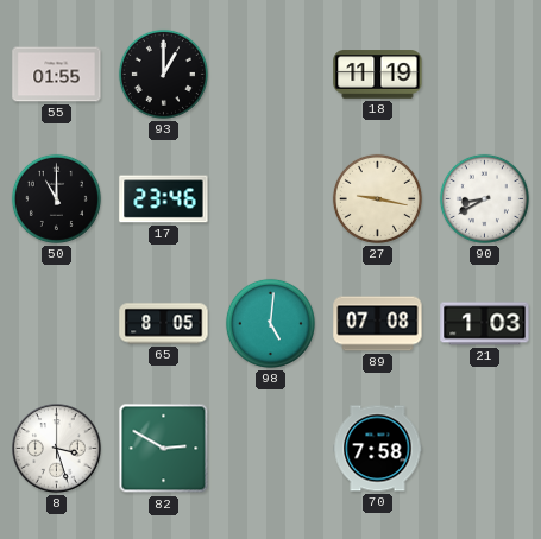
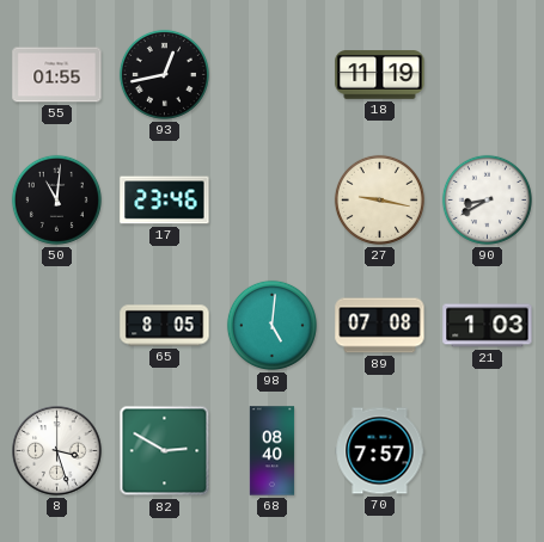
93: 1:00 -> 12:43 (164, 74)
50: 11:00 -> 11:01 (56, 199)
68: none -> 08:40 (273, 451)
70: 7:58 -> 7:57 (380, 451)
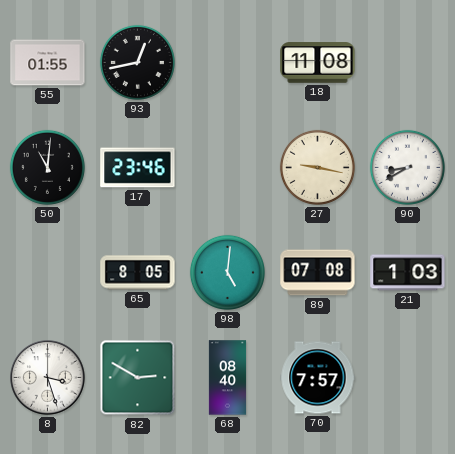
18: 11:19 -> 11:08 (318, 63)
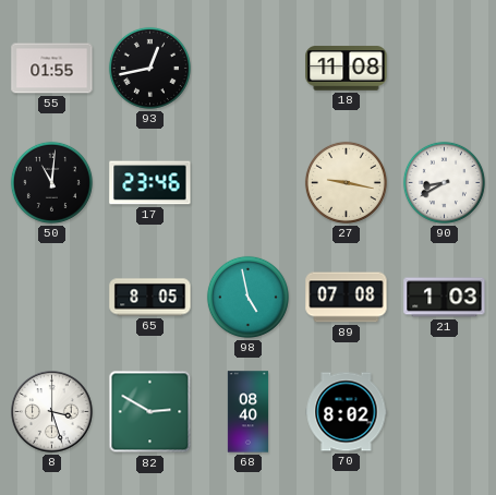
98: 5:01 -> 4:58 (247, 297)
70: 7:57 -> 8:02 (347, 412)
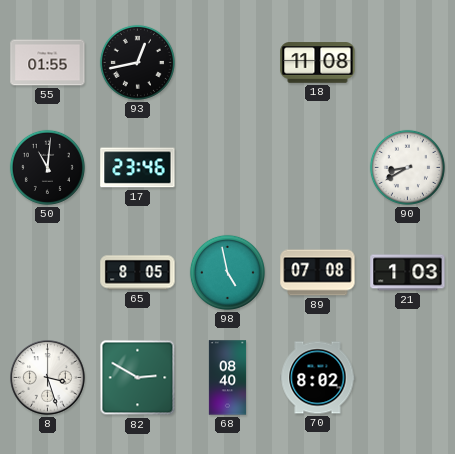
27: 9:17 -> none (346, 182)
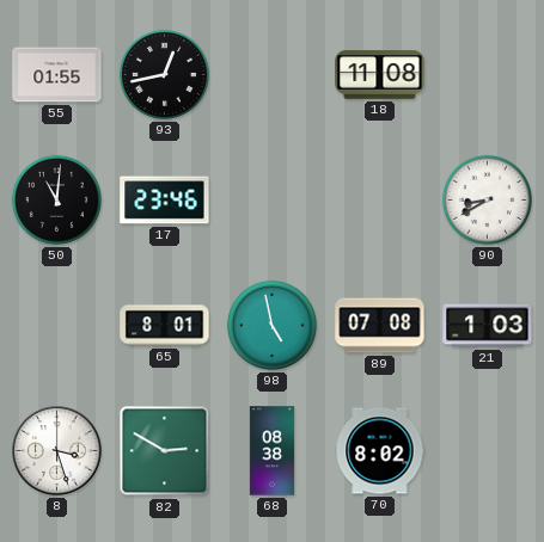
65: 8:05 -> 8:01 (165, 326)
68: 08:40 -> 08:38 (273, 451)
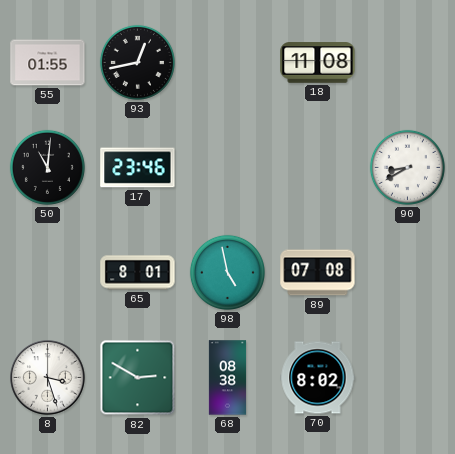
21: 1:03 -> none (488, 326)
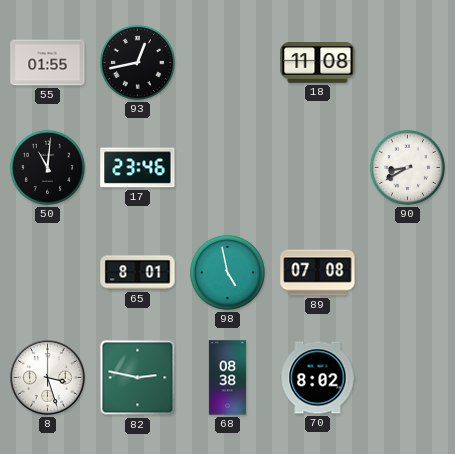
82: 2:50 -> 2:47 (138, 378)
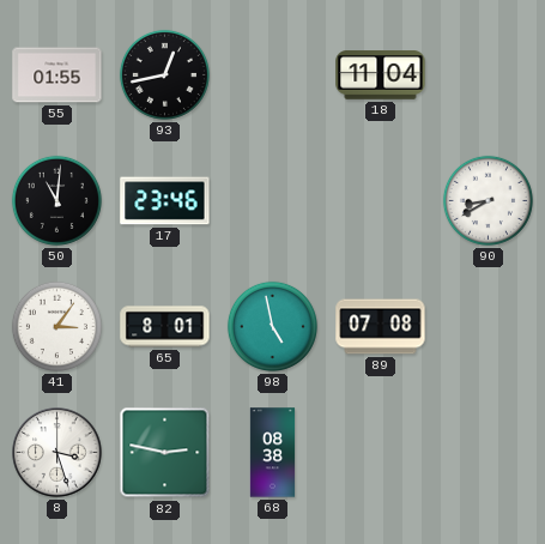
18: 11:08 -> 11:04 (381, 75)
41: none -> 3:06 (56, 326)
70: 8:02 -> none (318, 378)
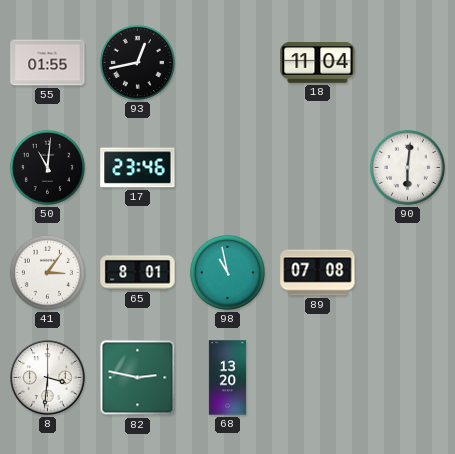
90: 8:40 -> 6:01 (407, 167)
98: 4:58 -> 10:58 (227, 272)
8: 3:27 -> 3:31 (48, 378)
68: 08:38 -> 13:20 (228, 378)
